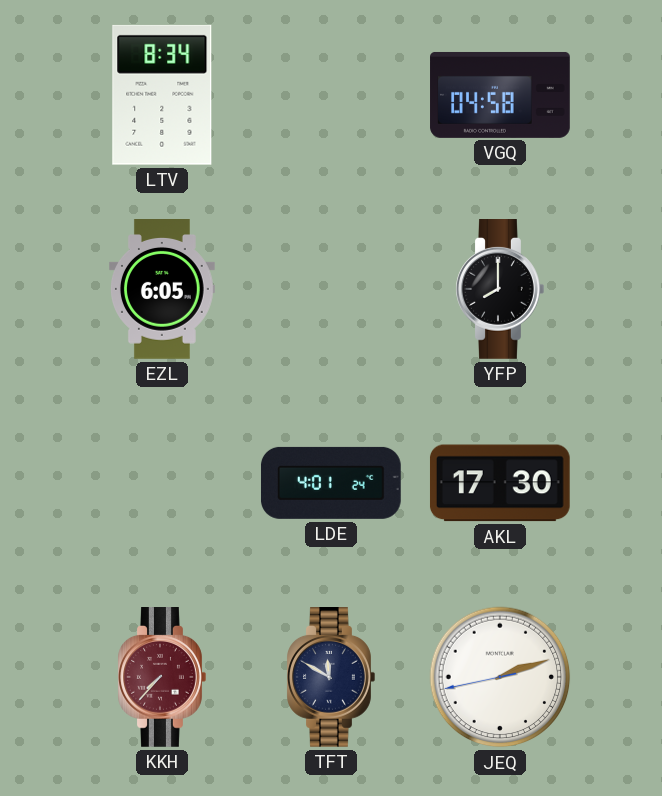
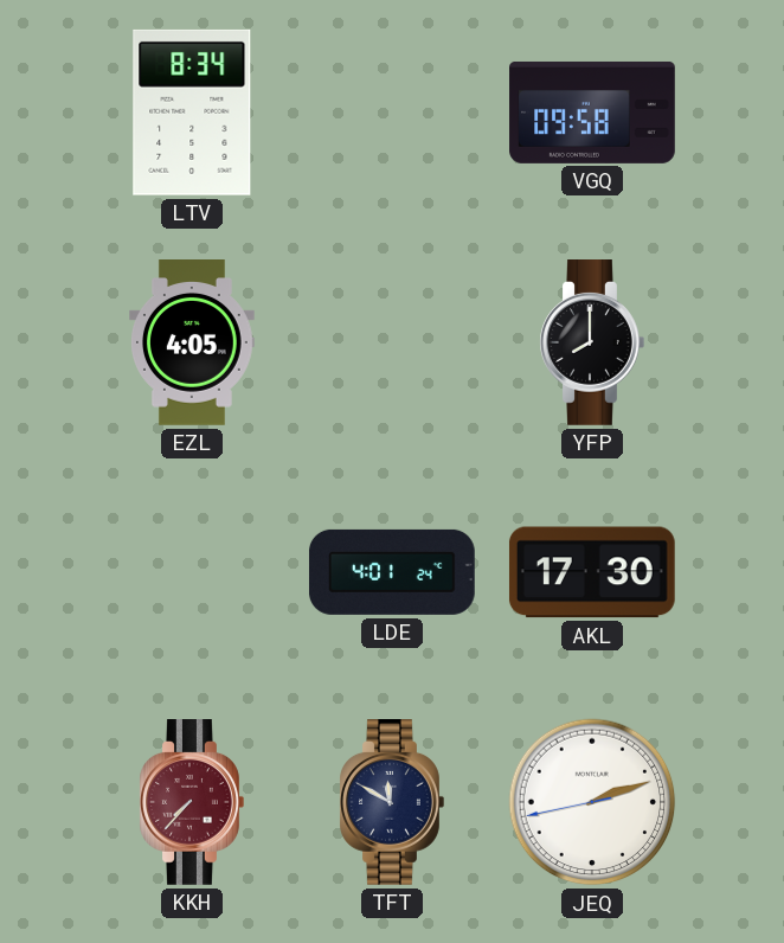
VGQ: 04:58 -> 09:58 (592, 113)
EZL: 6:05 -> 4:05 (193, 344)
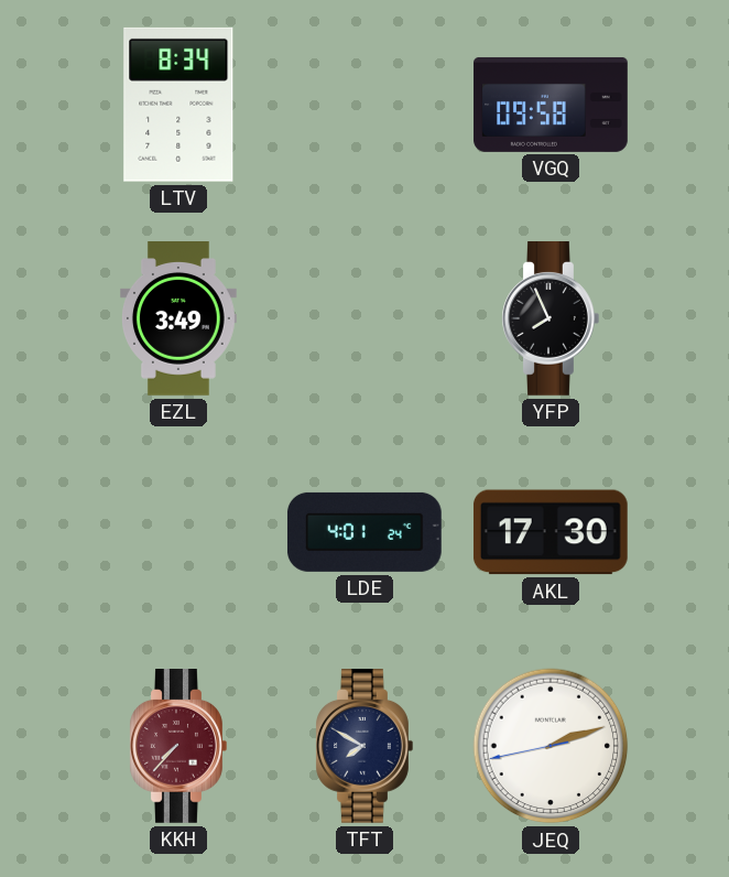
EZL: 4:05 -> 3:49 (179, 320)
YFP: 8:00 -> 7:56 (551, 320)
TFT: 11:50 -> 7:50 (364, 747)
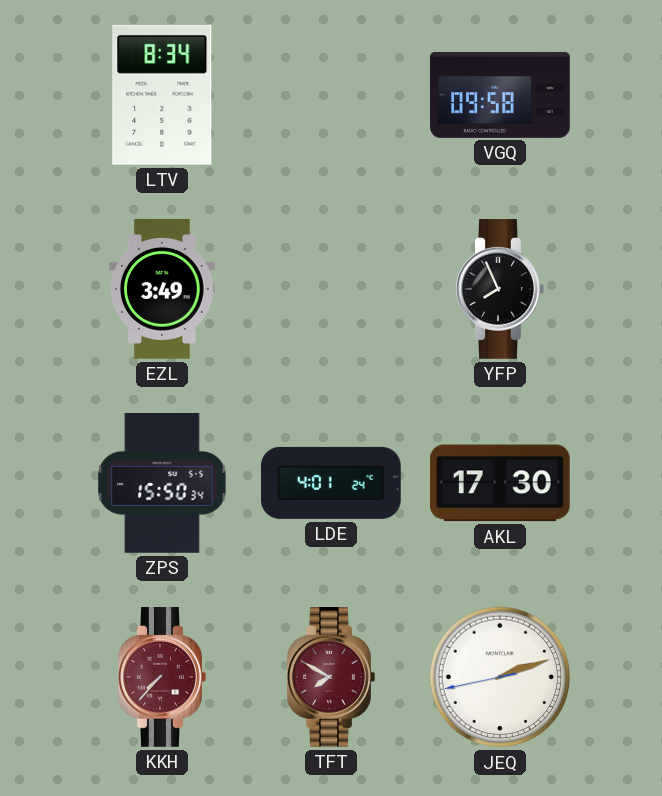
ZPS: none -> 15:50 (162, 484)
TFT dial: navy -> burgundy (331, 678)
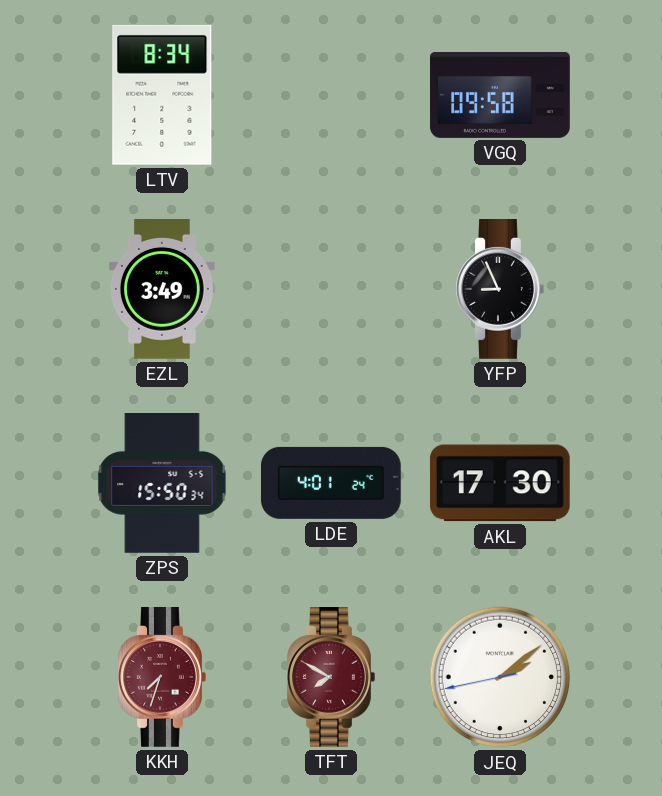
YFP: 7:56 -> 8:56 (500, 290)
KKH: 7:37 -> 7:33 (162, 678)
JEQ: 2:11 -> 2:08 (500, 677)
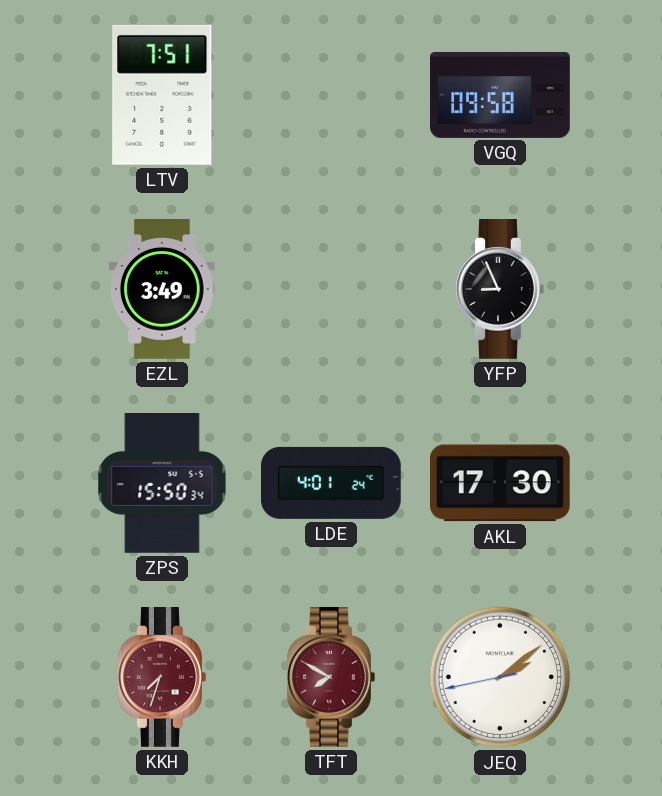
LTV: 8:34 -> 7:51 (162, 95)
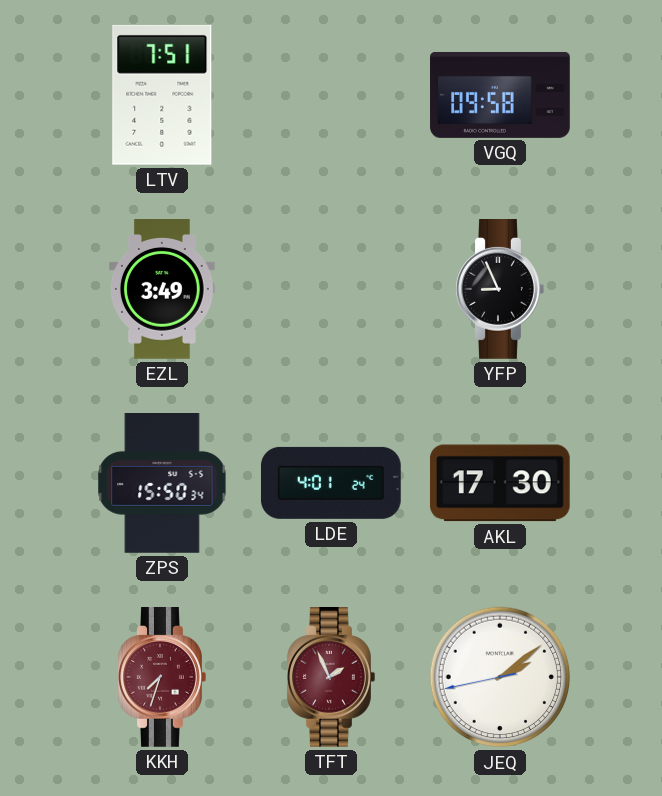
TFT: 7:50 -> 1:56 (331, 678)
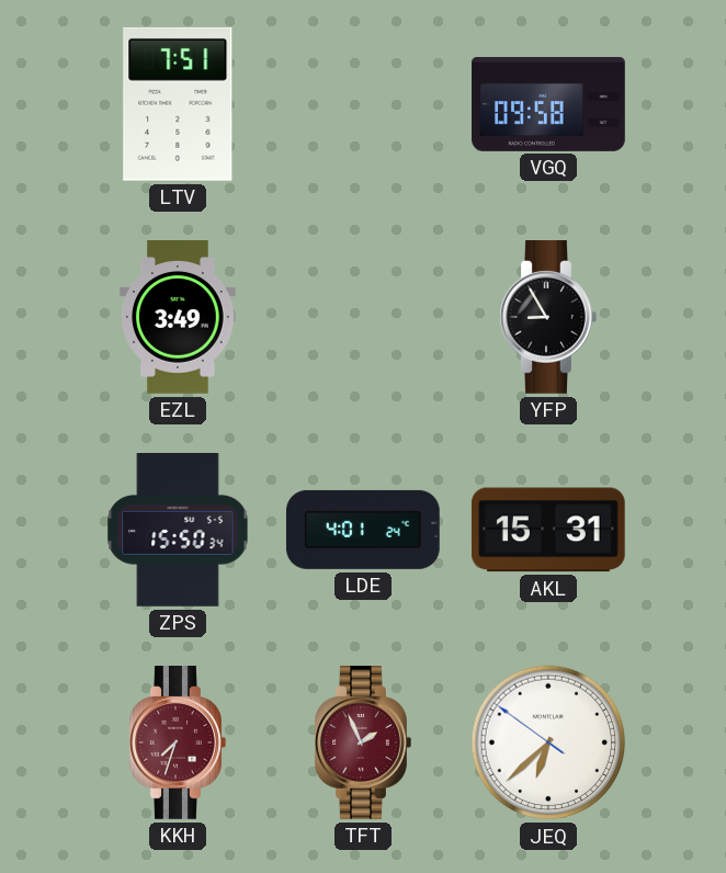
YFP: 8:56 -> 8:55 (548, 318)
AKL: 17:30 -> 15:31 (548, 530)
JEQ: 2:08 -> 6:37 (548, 742)
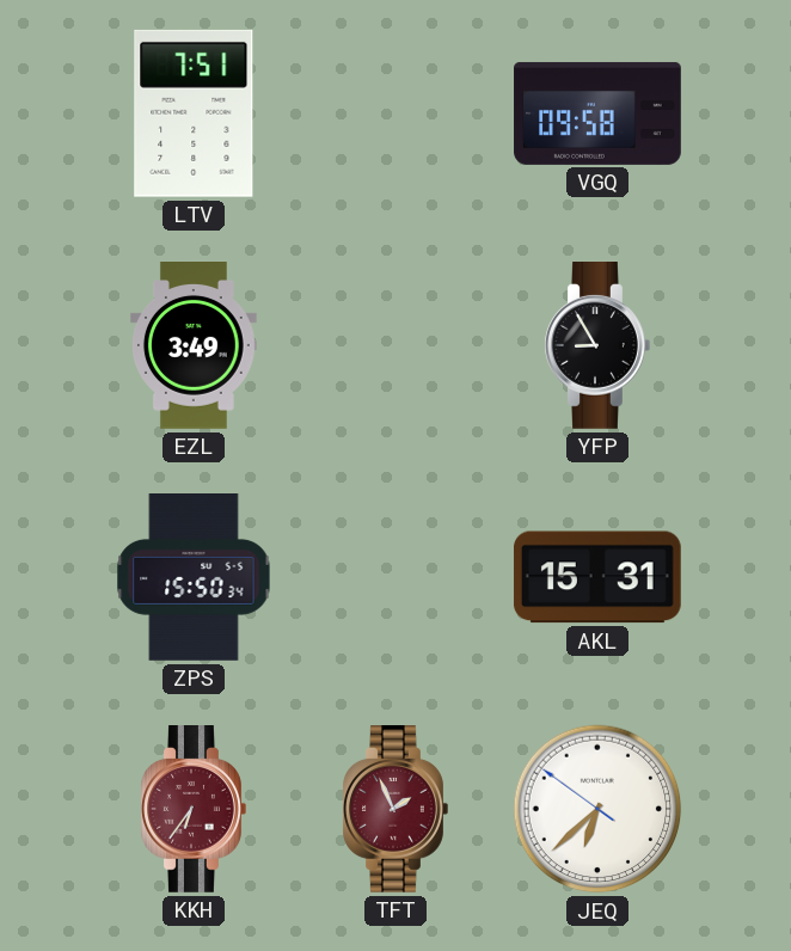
LDE: 4:01 -> none (363, 530)
KKH: 7:33 -> 6:36 (194, 810)
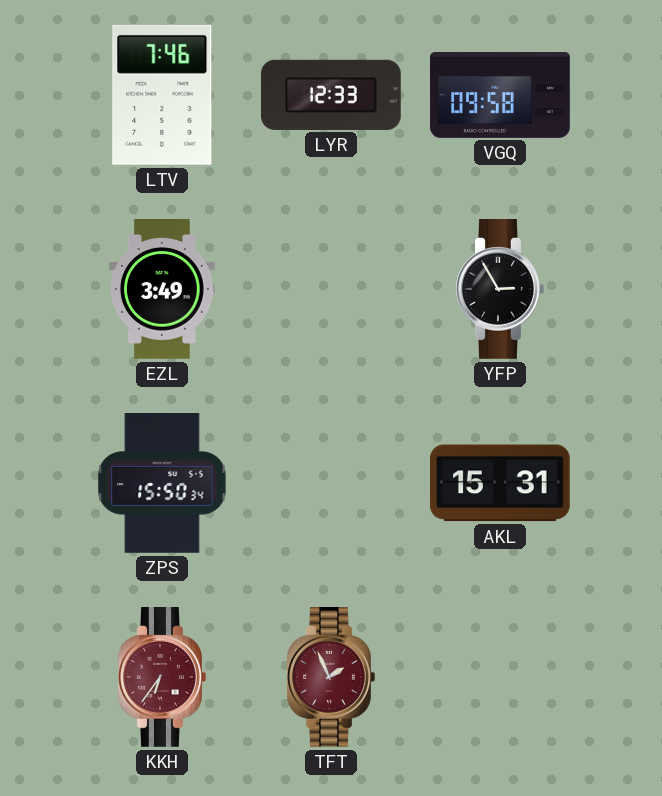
LTV: 7:51 -> 7:46 (162, 95)
LYR: none -> 12:33 (331, 95)
YFP: 8:55 -> 2:55 (500, 290)
JEQ: 6:37 -> none (597, 809)
